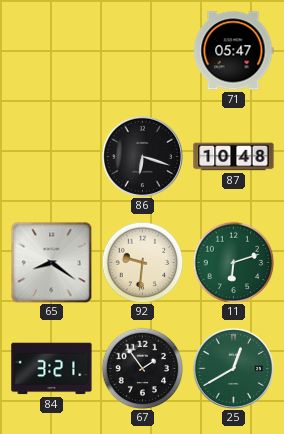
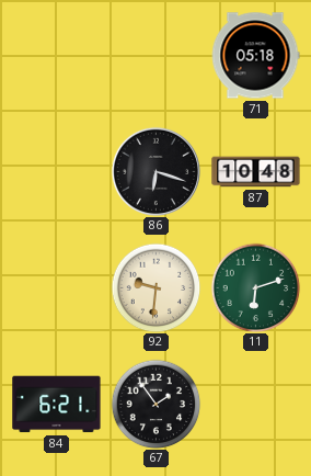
71: 05:47 -> 05:18 (255, 56)
65: 8:21 -> none (51, 262)
84: 3:21 -> 6:21 (57, 405)
25: 12:40 -> none (233, 368)
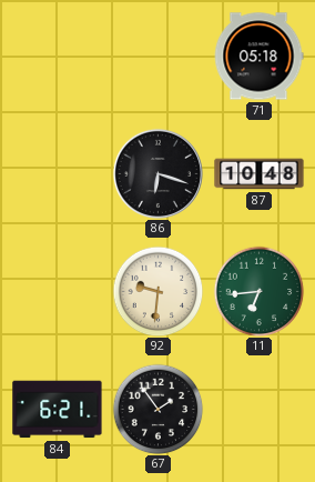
11: 6:12 -> 6:44 (258, 291)
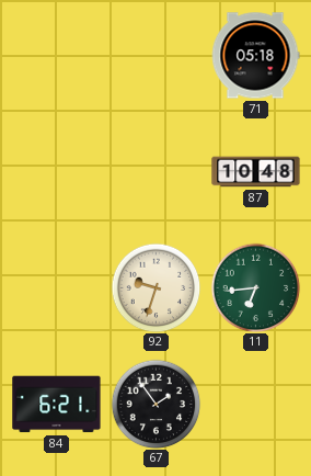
86: 6:18 -> none (157, 173)
92: 9:31 -> 9:33 (155, 287)
